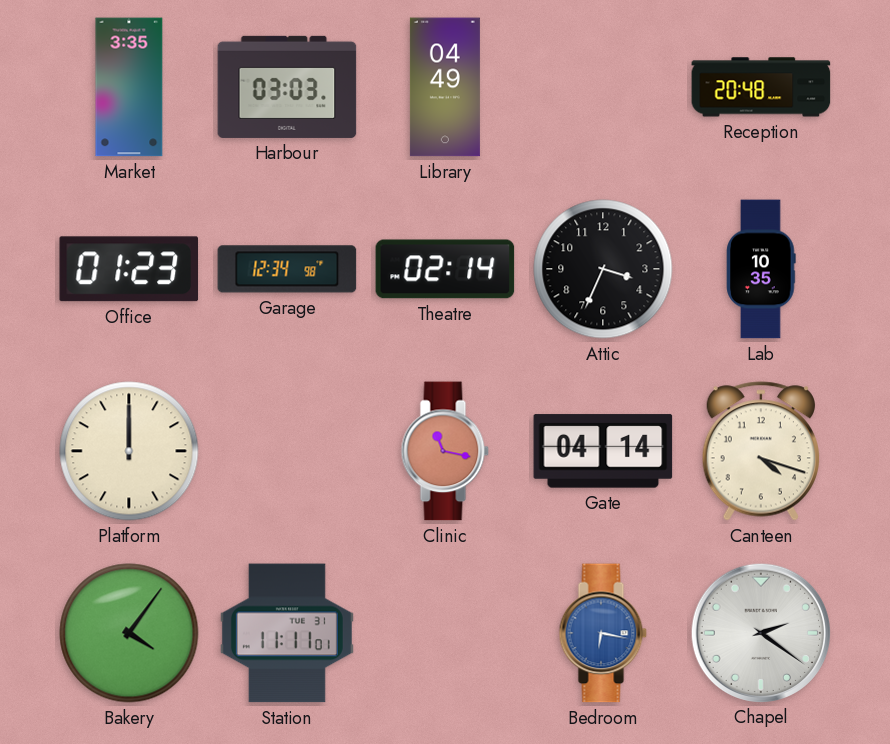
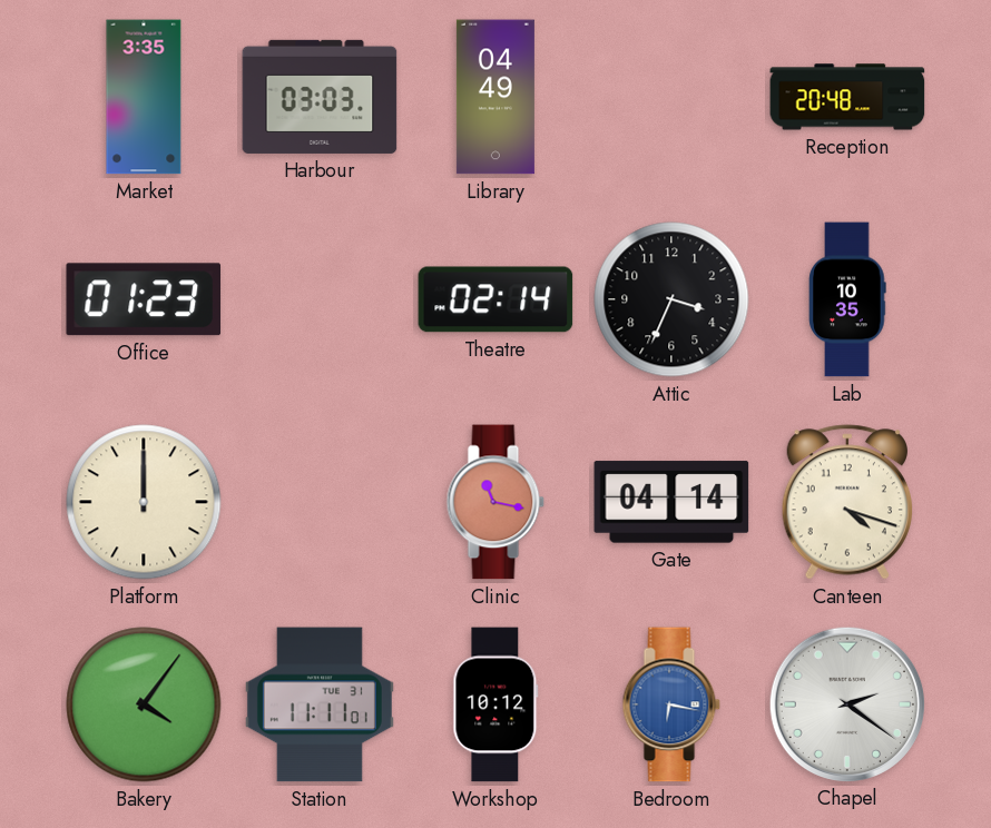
Garage: 12:34 -> none (287, 269)
Workshop: none -> 10:12 (495, 704)
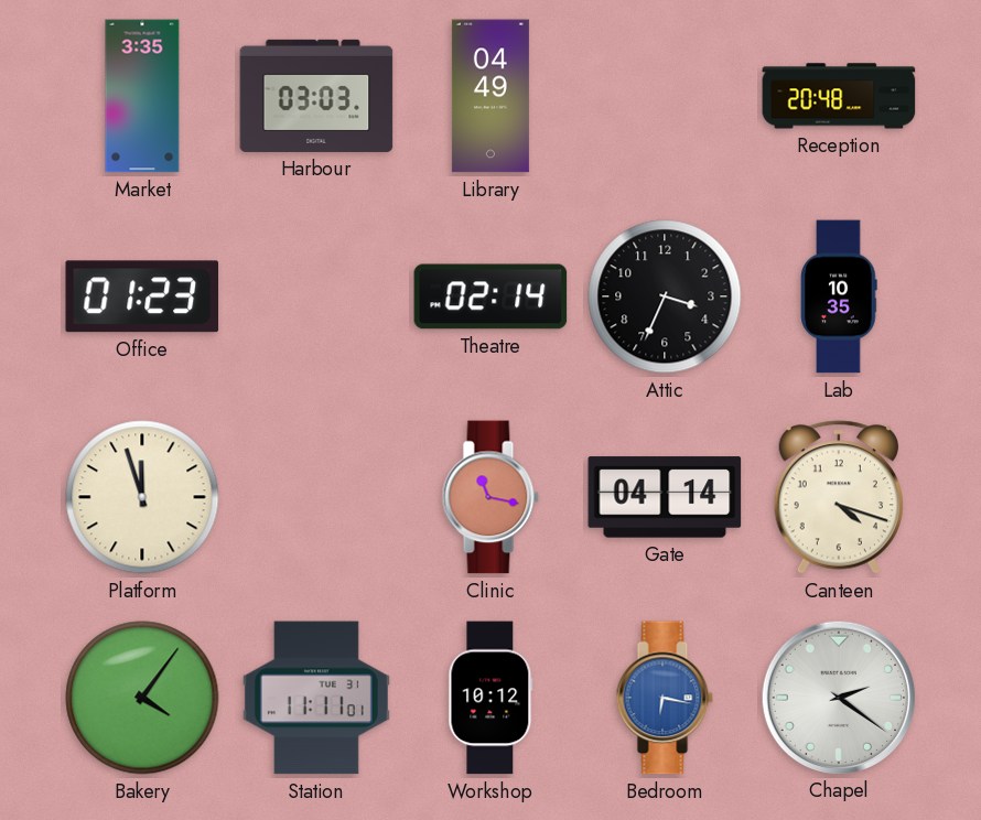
Platform: 12:00 -> 11:57 (142, 497)
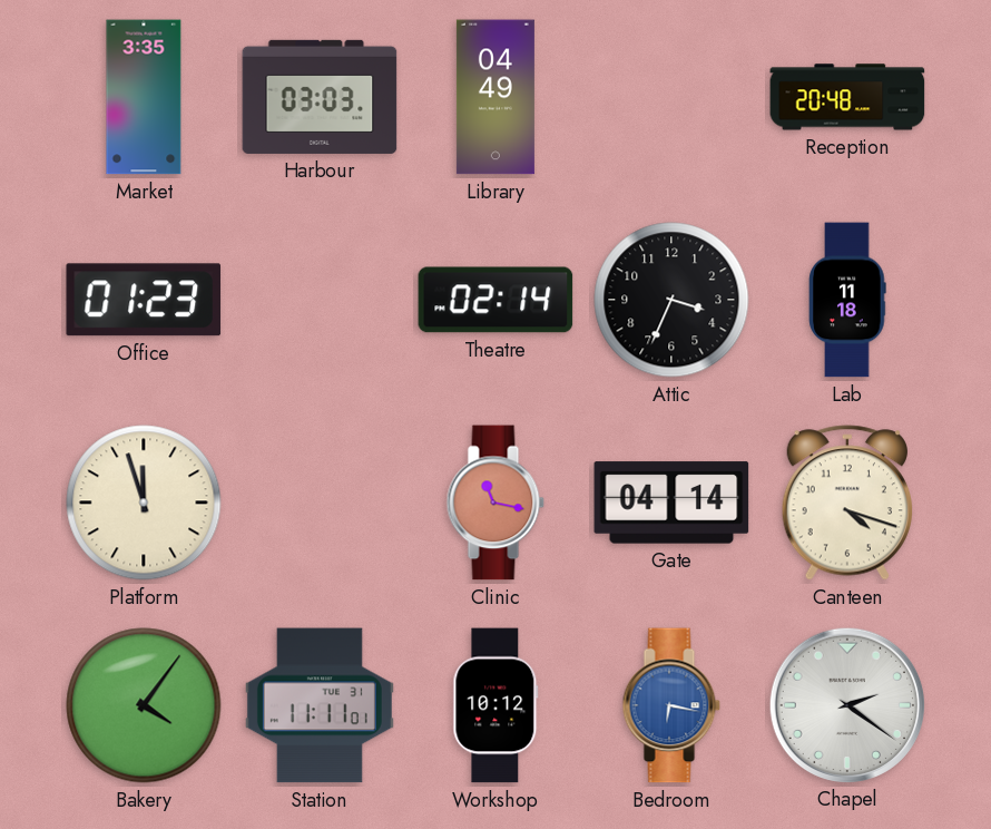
Lab: 10:35 -> 11:18 (847, 300)
